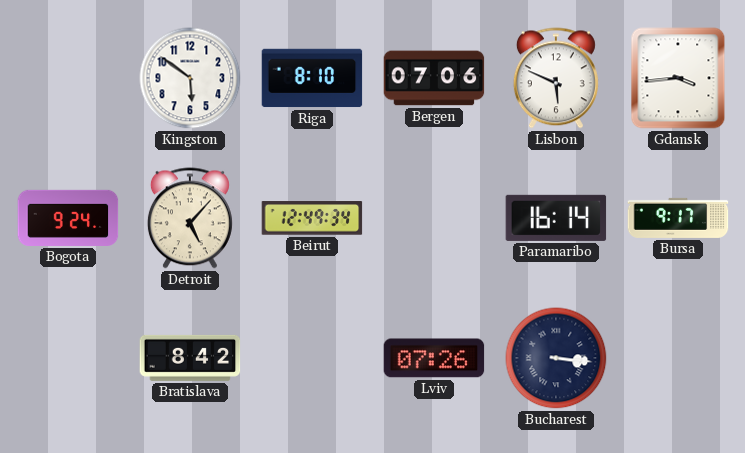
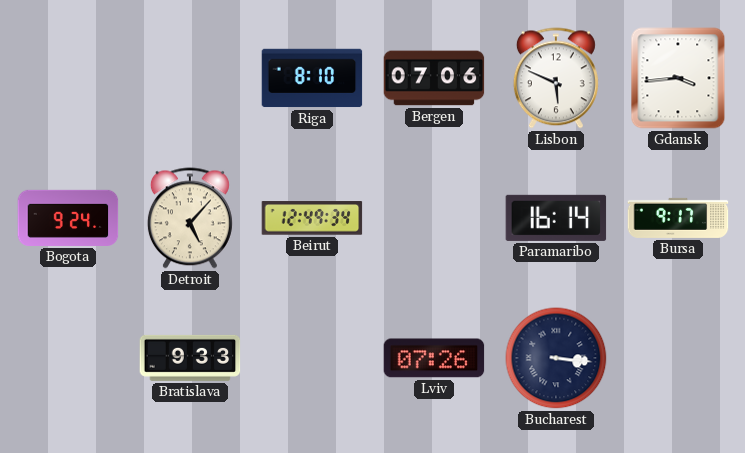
Kingston: 5:51 -> none (190, 78)
Bratislava: 8:42 -> 9:33 (190, 358)
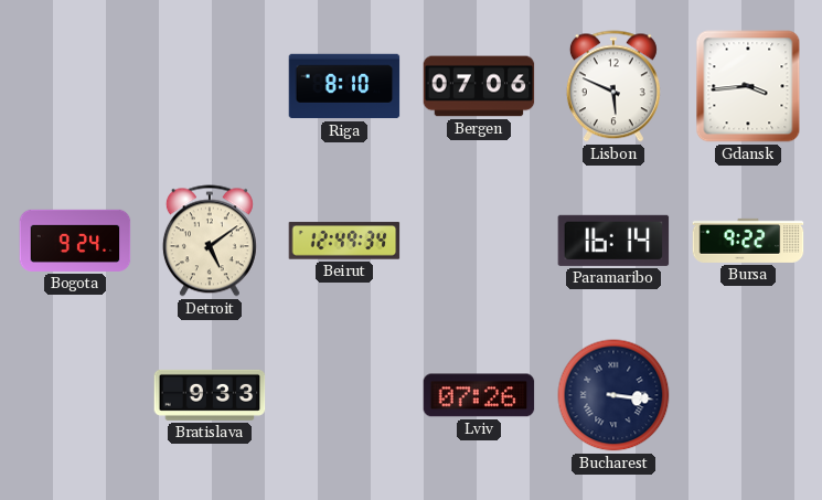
Detroit: 5:07 -> 5:09 (210, 241)
Bursa: 9:17 -> 9:22 (748, 241)
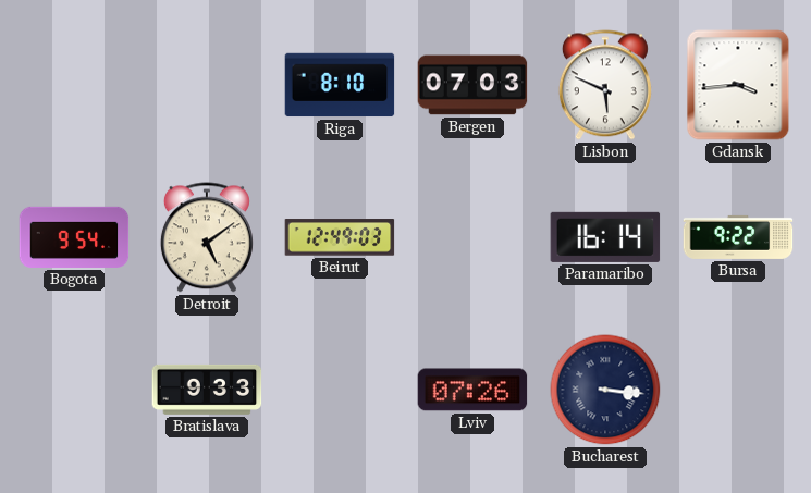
Bergen: 07:06 -> 07:03 (472, 85)
Bogota: 9:24 -> 9:54 (74, 237)
Beirut: 12:49:34 -> 12:49:03 (340, 237)
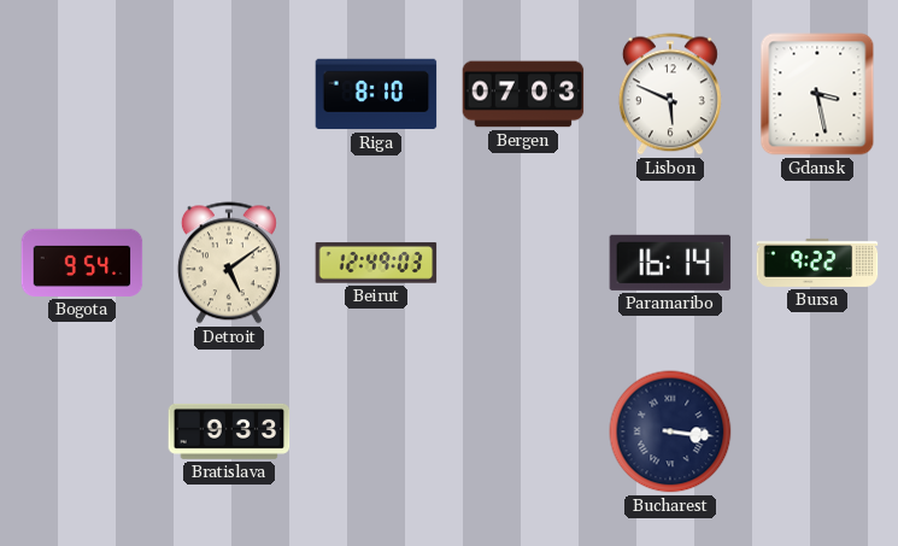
Gdansk: 3:44 -> 3:28 (817, 94)
Lviv: 07:26 -> none (472, 390)
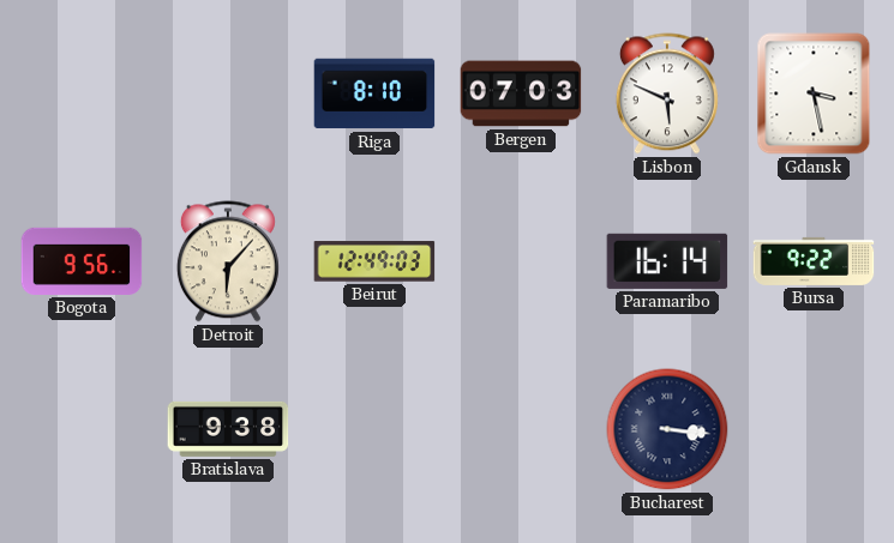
Bogota: 9:54 -> 9:56 (82, 261)
Detroit: 5:09 -> 6:07 (228, 261)
Bratislava: 9:33 -> 9:38 (228, 429)
